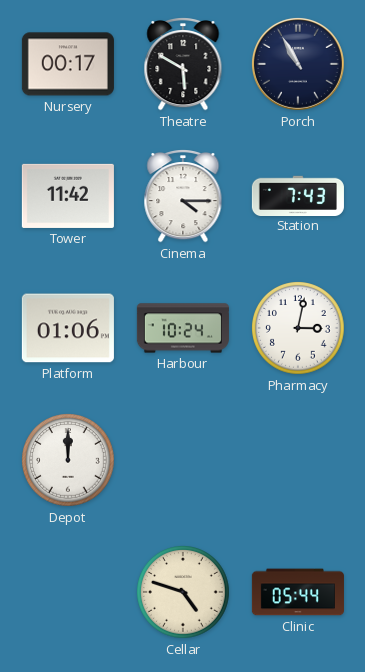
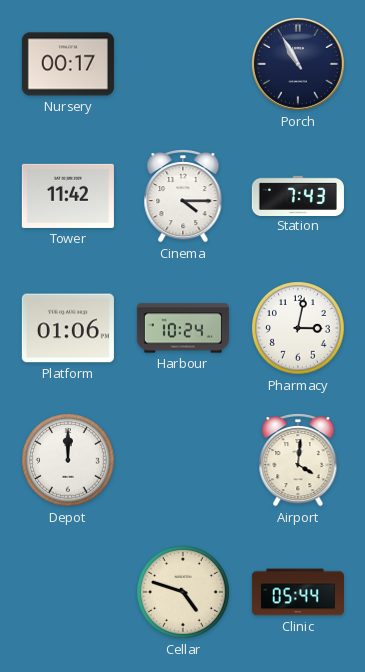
Theatre: 5:50 -> none (183, 65)
Airport: none -> 4:01 (298, 461)
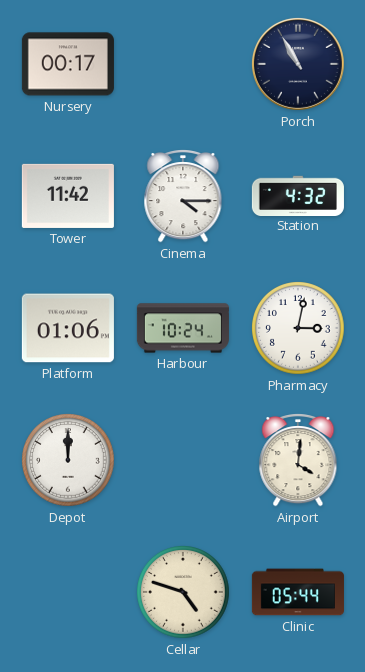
Station: 7:43 -> 4:32 (298, 195)
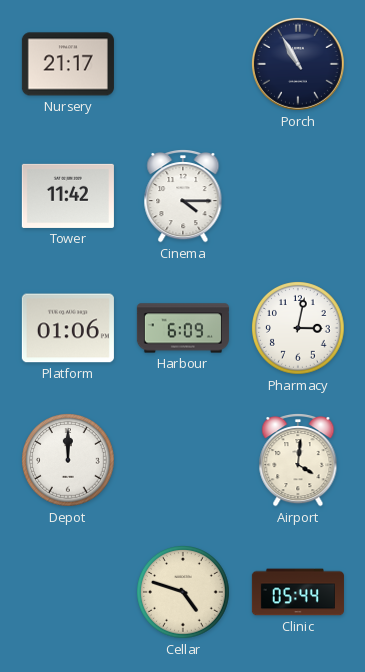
Nursery: 00:17 -> 21:17 (68, 64)
Station: 4:32 -> none (298, 195)
Harbour: 10:24 -> 6:09 (183, 328)
